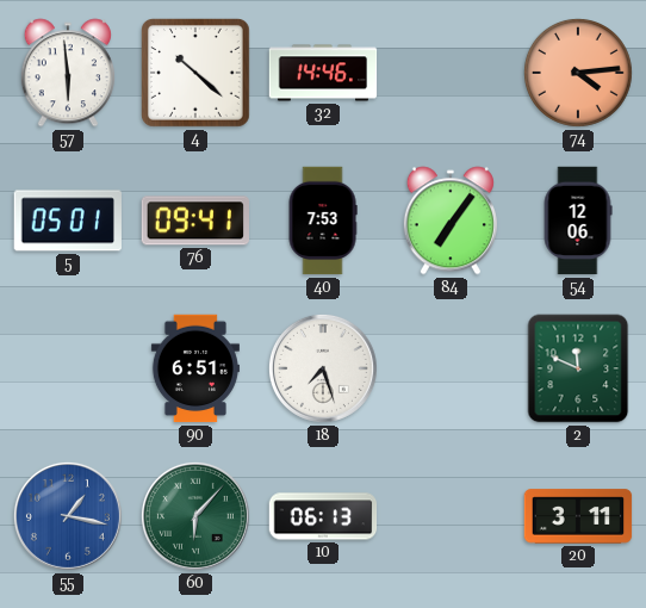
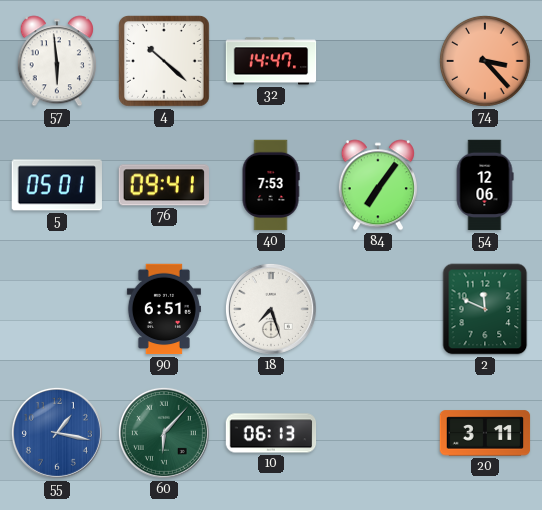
32: 14:46 -> 14:47 (271, 61)
74: 4:14 -> 3:23 (485, 61)
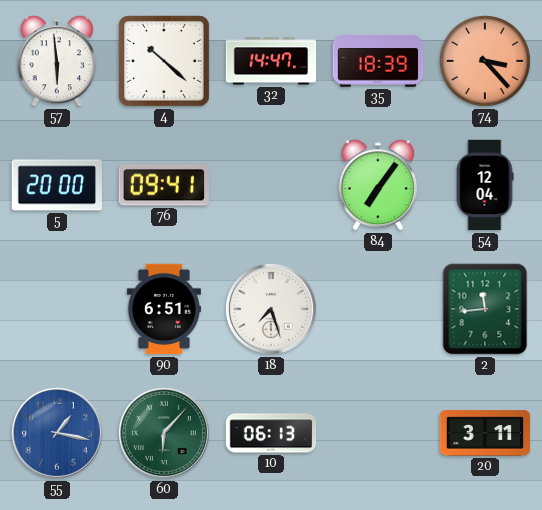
35: none -> 18:39 (378, 61)
5: 05:01 -> 20:00 (57, 185)
40: 7:53 -> none (271, 185)
54: 12:06 -> 12:04 (485, 185)
2: 11:49 -> 11:44 (485, 309)
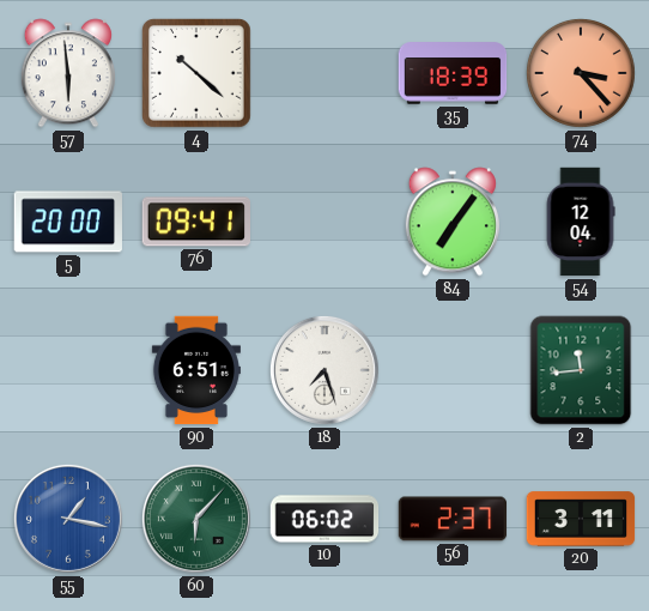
32: 14:47 -> none (271, 61)
10: 06:13 -> 06:02 (324, 519)
56: none -> 2:37 (453, 519)
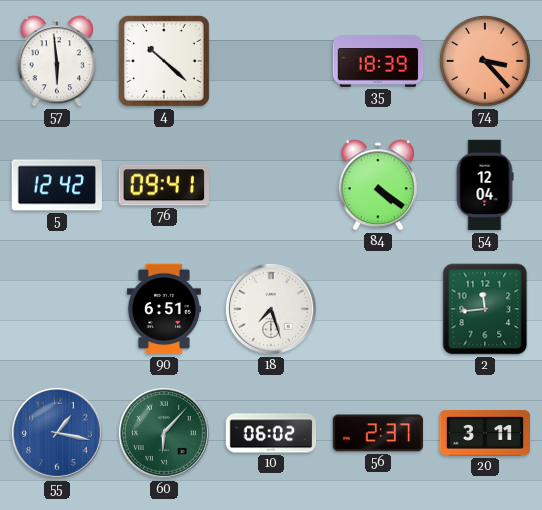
5: 20:00 -> 12:42 (57, 185)
84: 7:06 -> 4:21 (378, 185)
